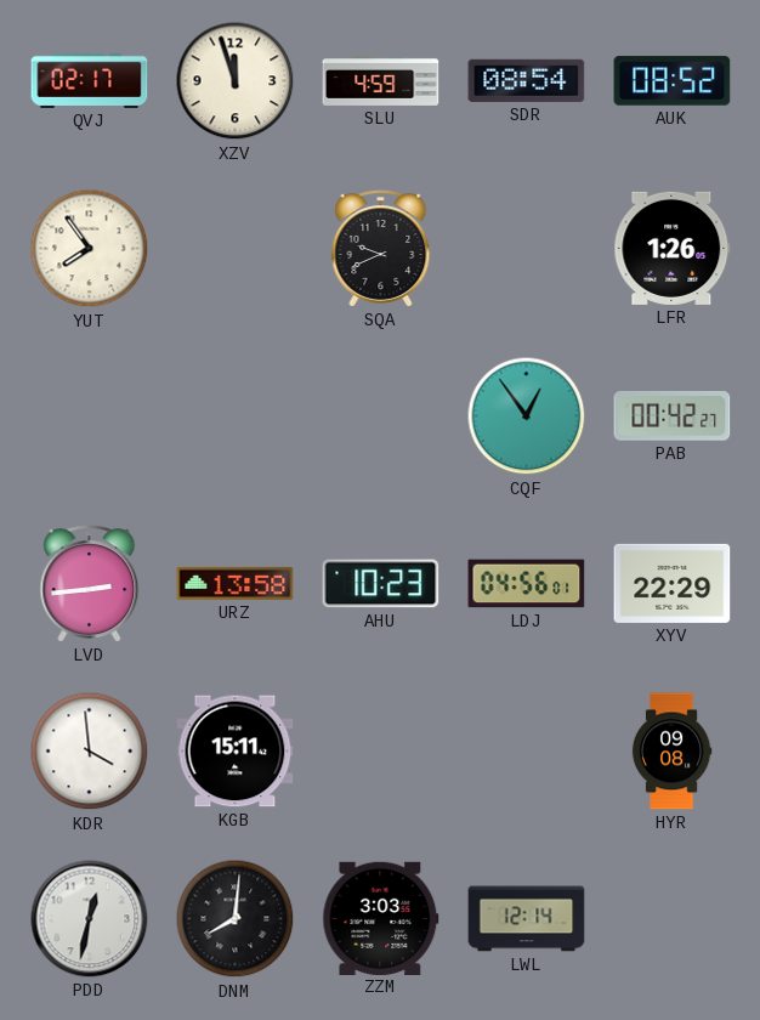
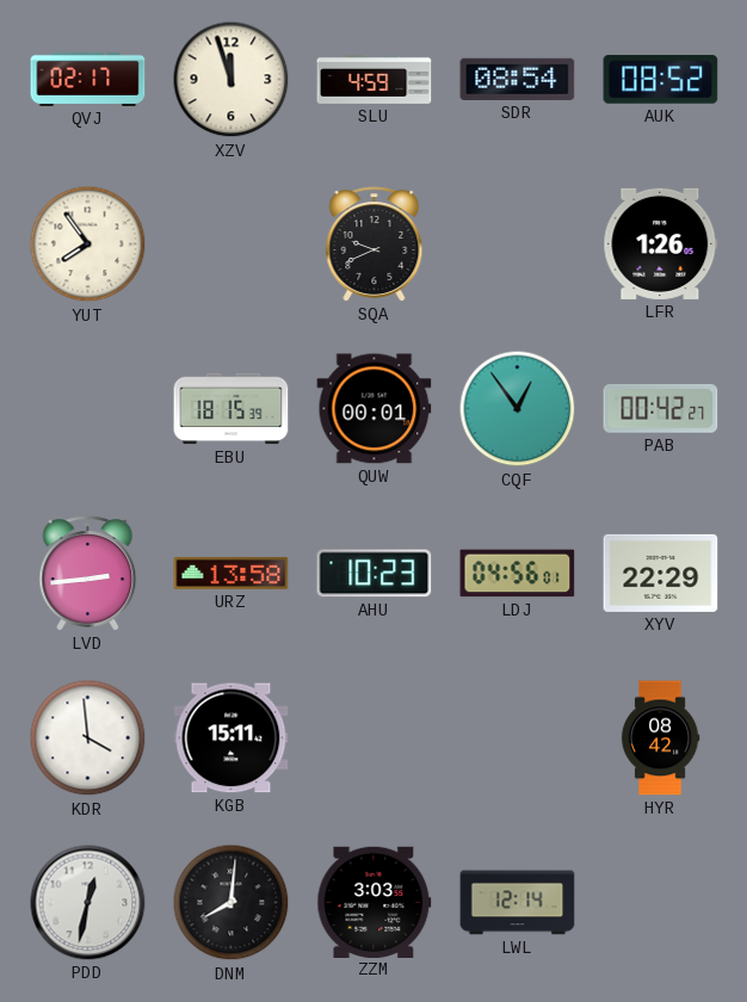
EBU: none -> 18:15 (231, 409)
QUW: none -> 00:01 (375, 409)
HYR: 09:08 -> 08:42 (660, 738)
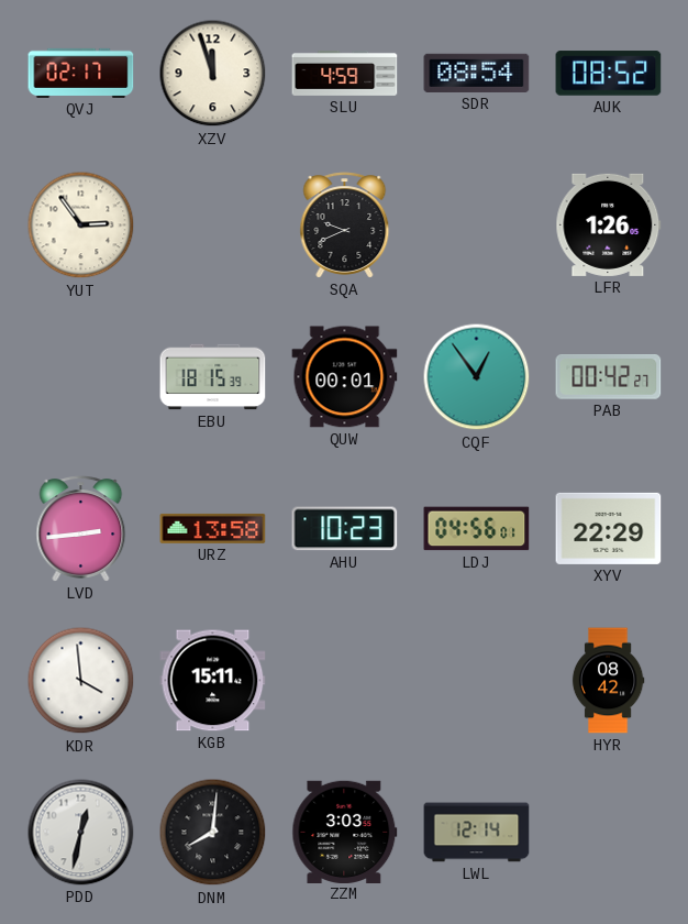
YUT: 7:54 -> 2:54 (81, 226)
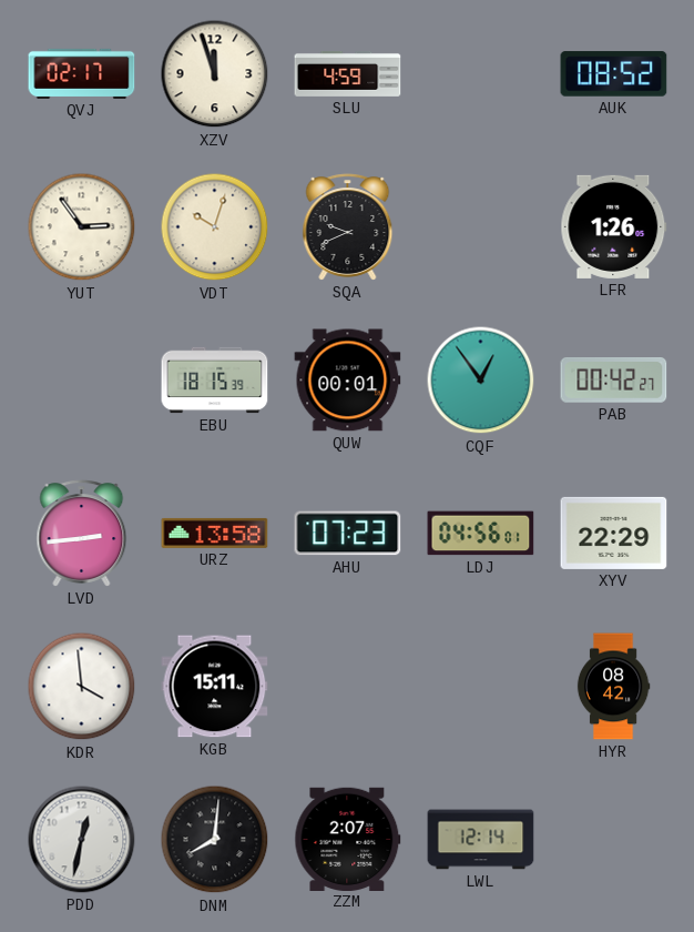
SDR: 08:54 -> none (477, 73)
VDT: none -> 10:03 (215, 227)
AHU: 10:23 -> 07:23 (348, 534)
ZZM: 3:03 -> 2:07 (348, 839)
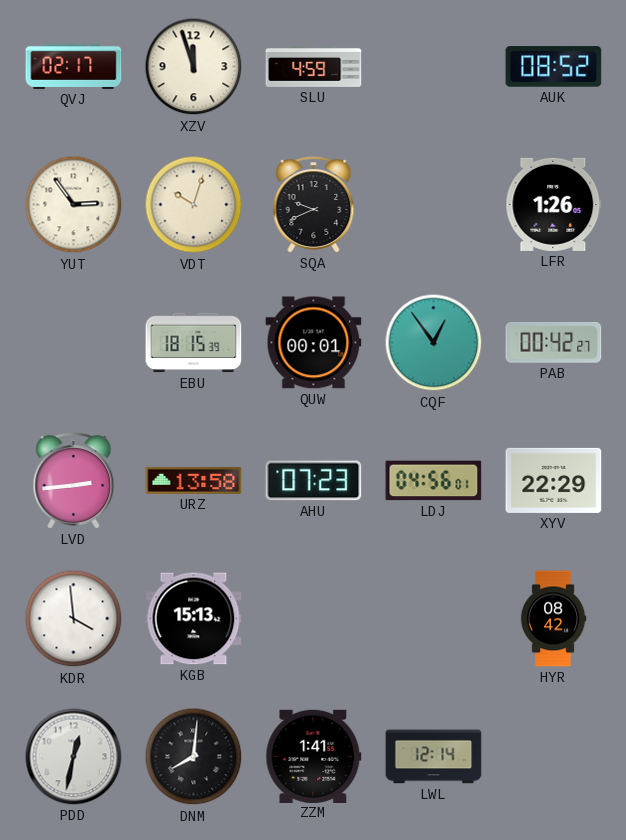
KGB: 15:11 -> 15:13 (194, 619)
ZZM: 2:07 -> 1:41 (314, 756)
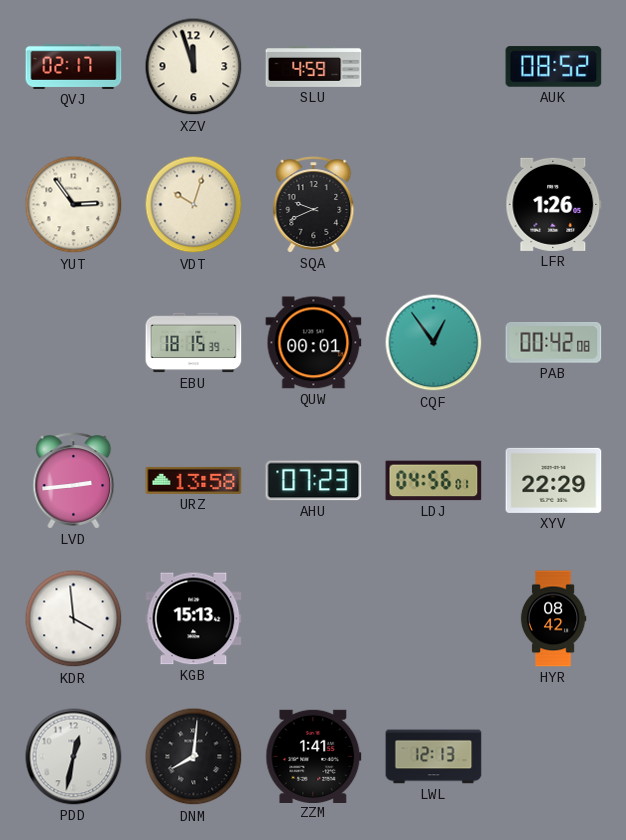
PAB: 00:42:27 -> 00:42:08 (554, 343)
LWL: 12:14 -> 12:13 (434, 757)
